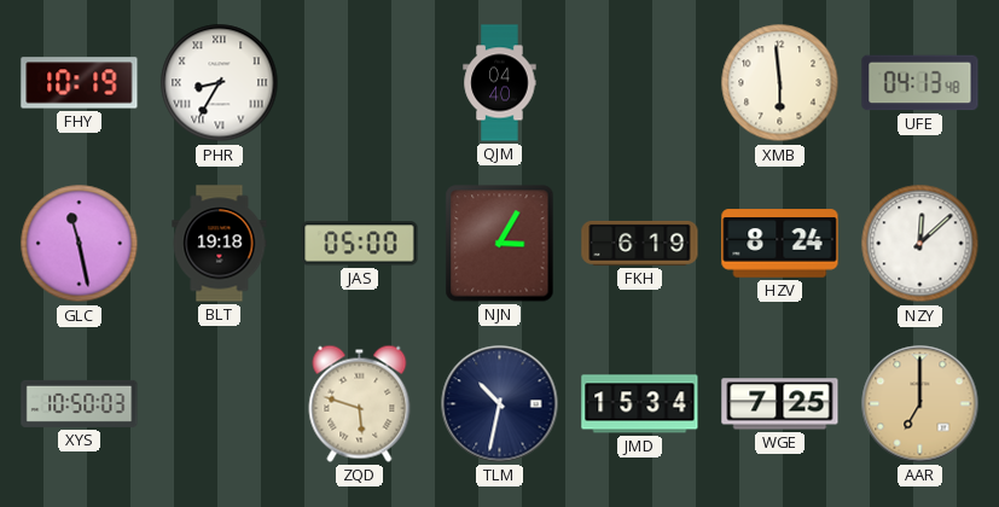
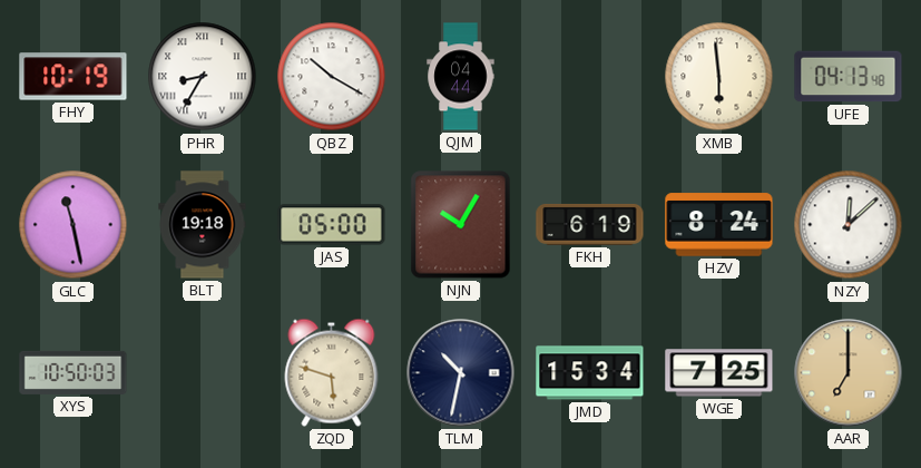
QBZ: none -> 10:20 (332, 77)
QJM: 04:40 -> 04:44 (461, 77)
NJN: 3:05 -> 10:05 (461, 225)
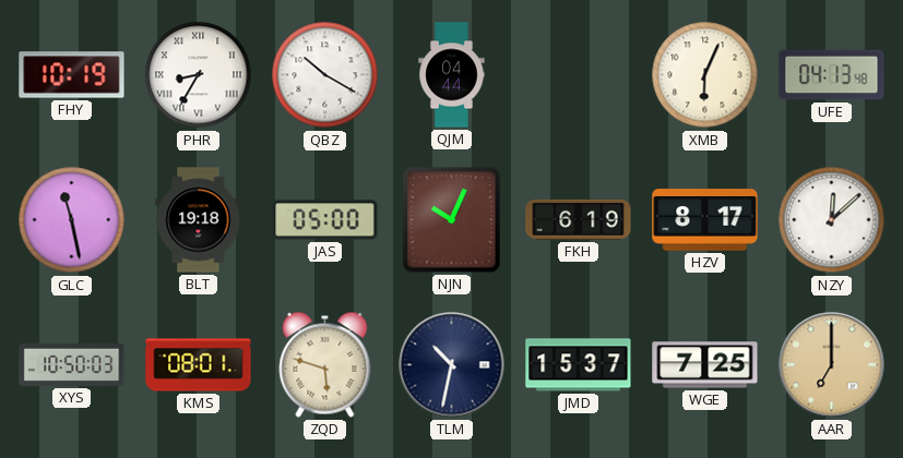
XMB: 5:59 -> 6:04 (705, 75)
NJN: 10:05 -> 10:04 (452, 220)
HZV: 8:24 -> 8:17 (705, 220)
KMS: none -> 08:01 (199, 365)
JMD: 15:34 -> 15:37 (579, 365)
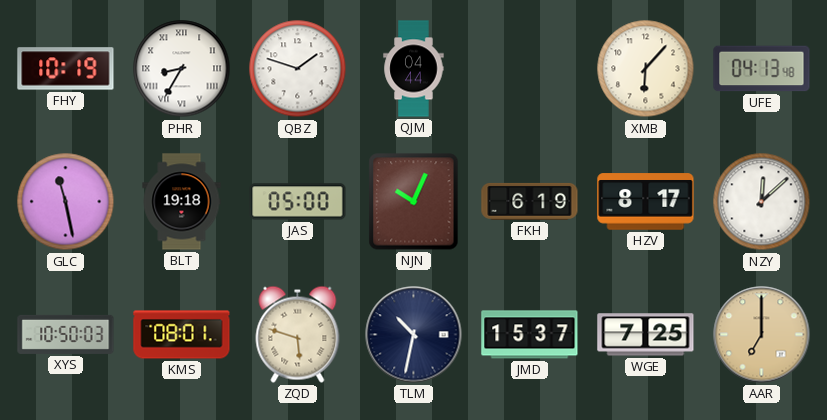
QBZ: 10:20 -> 1:48 (298, 69)
XMB: 6:04 -> 6:07 (646, 69)
